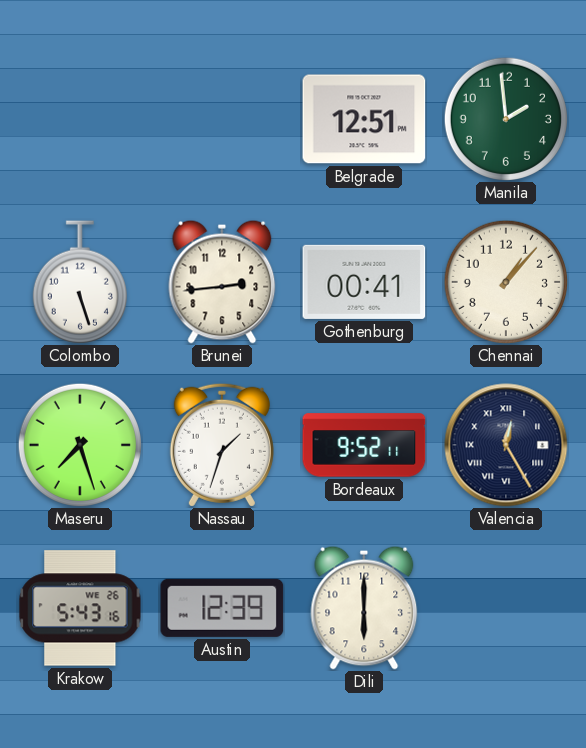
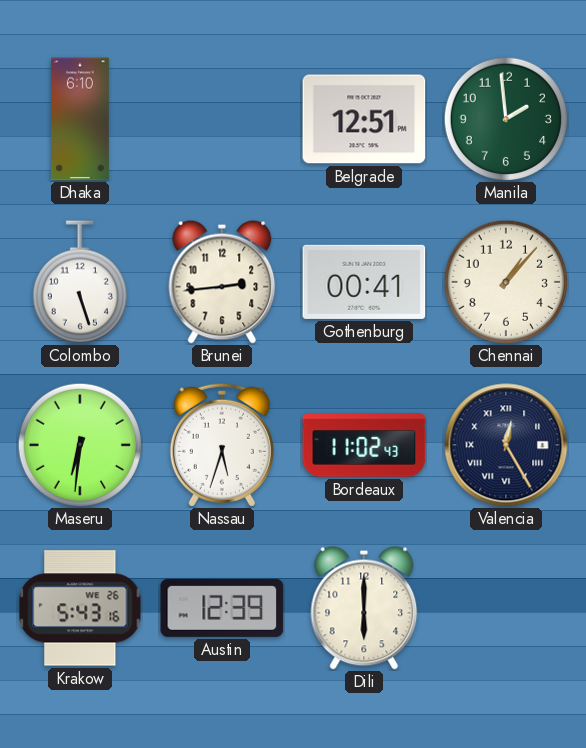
Dhaka: none -> 6:10 (81, 119)
Maseru: 7:27 -> 6:31 (79, 444)
Nassau: 1:33 -> 5:33 (222, 445)
Bordeaux: 9:52 -> 11:02 (364, 445)
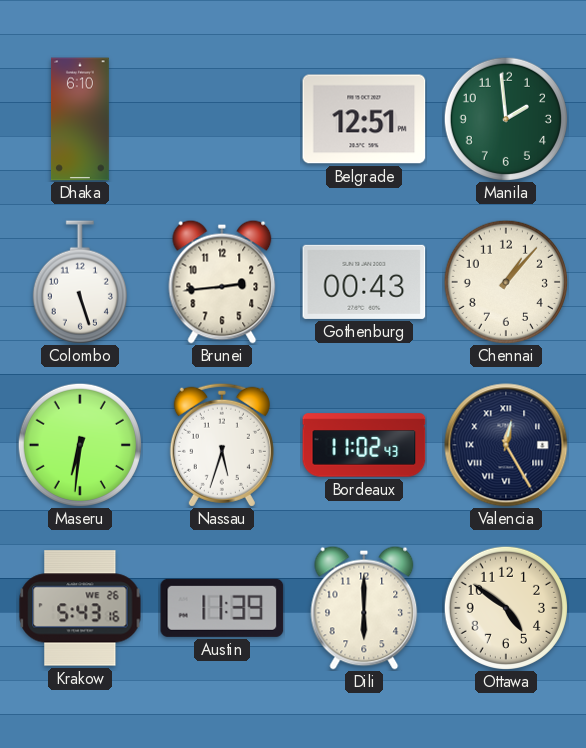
Gothenburg: 00:41 -> 00:43 (364, 282)
Austin: 12:39 -> 11:39 (222, 608)
Ottawa: none -> 4:51 (505, 607)
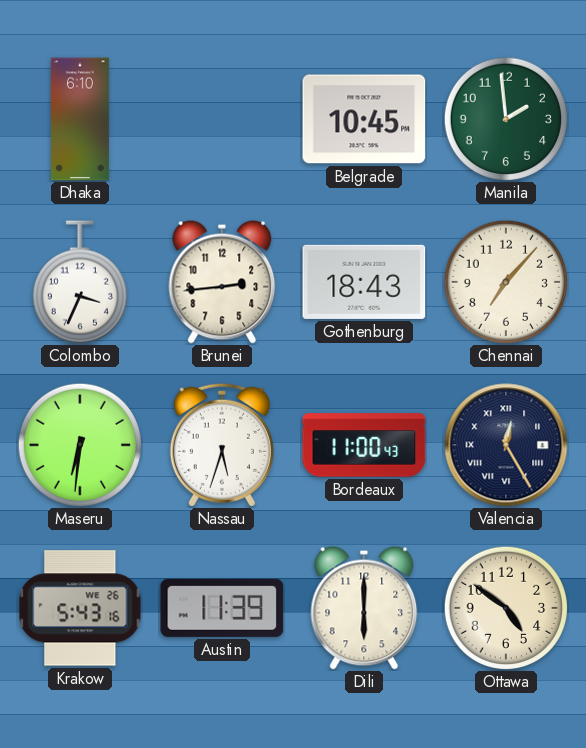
Belgrade: 12:51 -> 10:45 (364, 119)
Colombo: 5:27 -> 3:34 (80, 282)
Gothenburg: 00:43 -> 18:43 (364, 282)
Chennai: 1:07 -> 7:07 (505, 281)
Bordeaux: 11:02 -> 11:00 (364, 445)
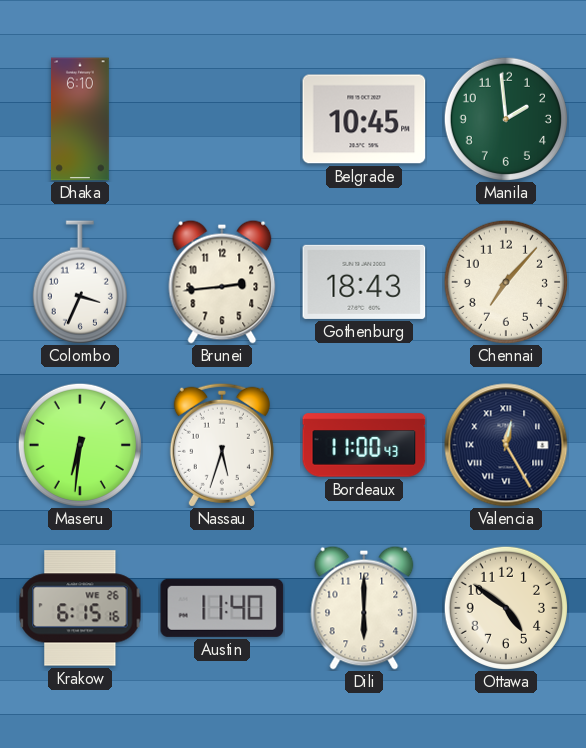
Krakow: 5:43 -> 6:15 (80, 608)
Austin: 11:39 -> 11:40 (222, 608)
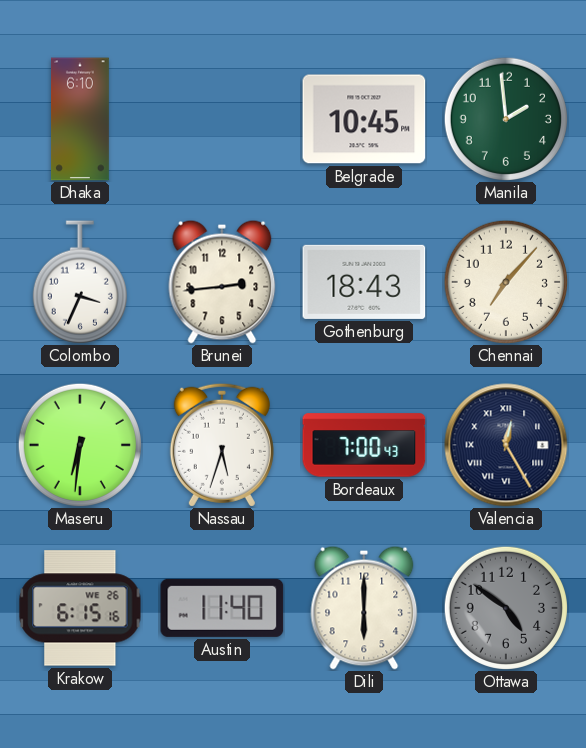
Bordeaux: 11:00 -> 7:00 (364, 445)
Ottawa dial: cream -> grey (505, 607)
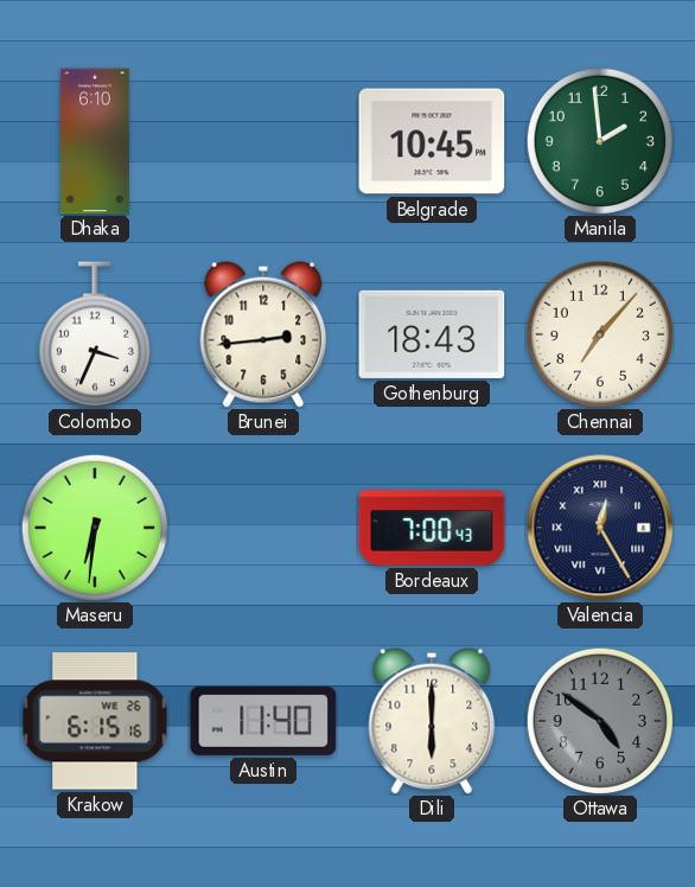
Nassau: 5:33 -> none (222, 445)
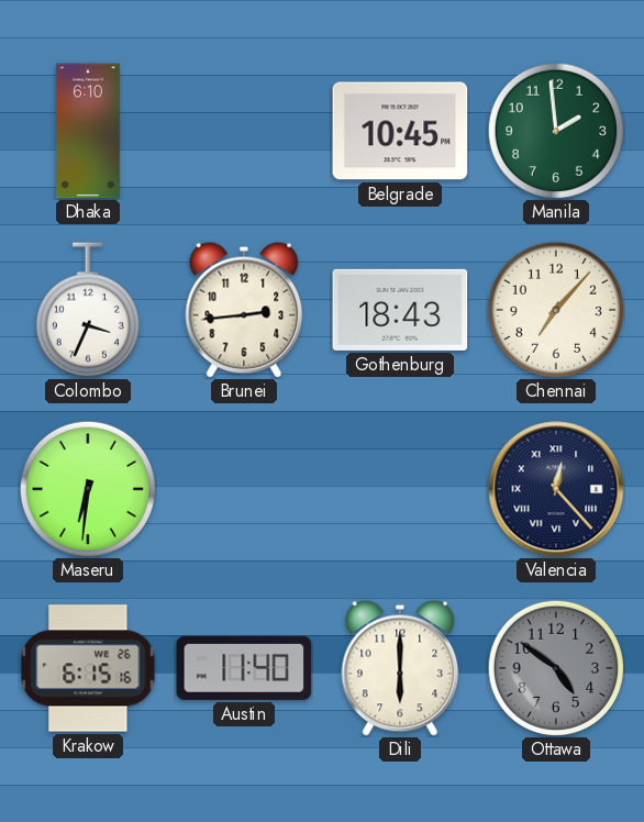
Bordeaux: 7:00 -> none (432, 528)
Valencia: 12:25 -> 12:23 (556, 489)
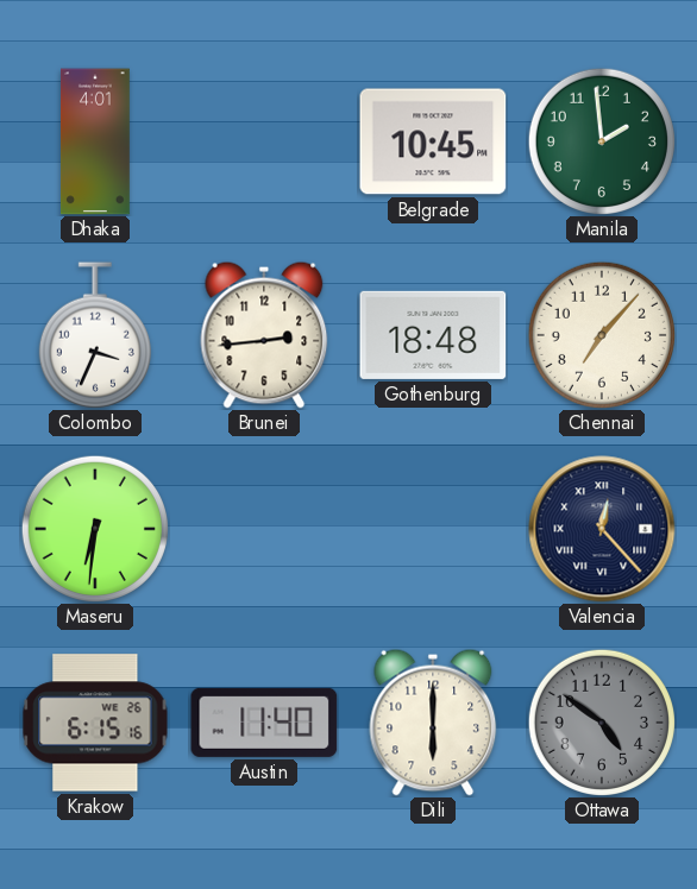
Dhaka: 6:10 -> 4:01 (96, 141)
Gothenburg: 18:43 -> 18:48 (433, 335)
